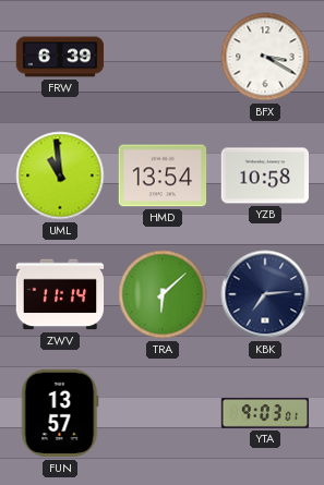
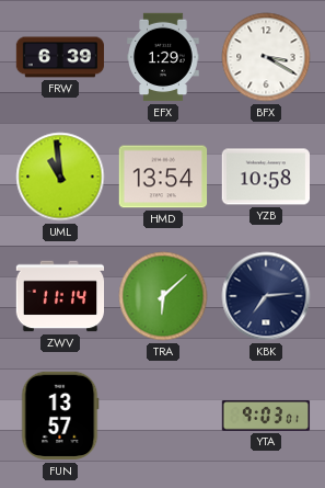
EFX: none -> 1:29 (163, 57)
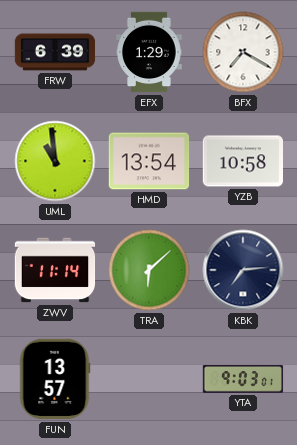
BFX: 3:20 -> 7:20 (243, 52)
